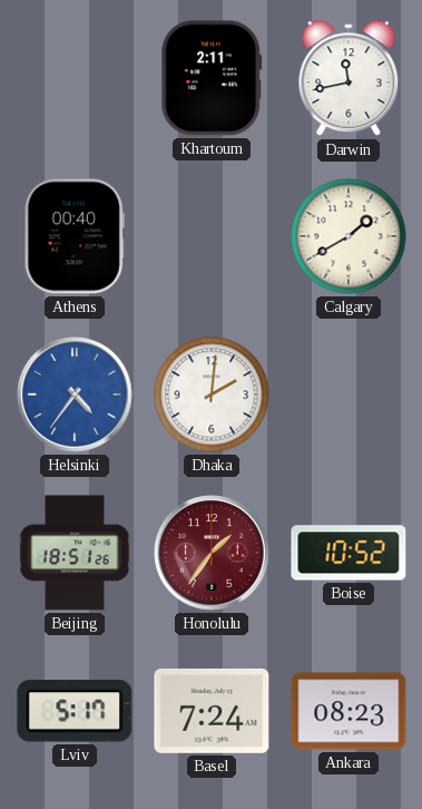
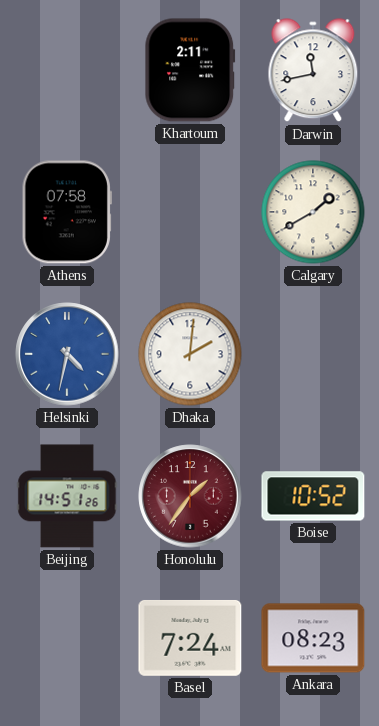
Athens: 00:40 -> 07:58 (67, 212)
Helsinki: 4:36 -> 4:32 (67, 354)
Beijing: 18:51 -> 14:51 (67, 496)
Lviv: 5:17 -> none (75, 711)
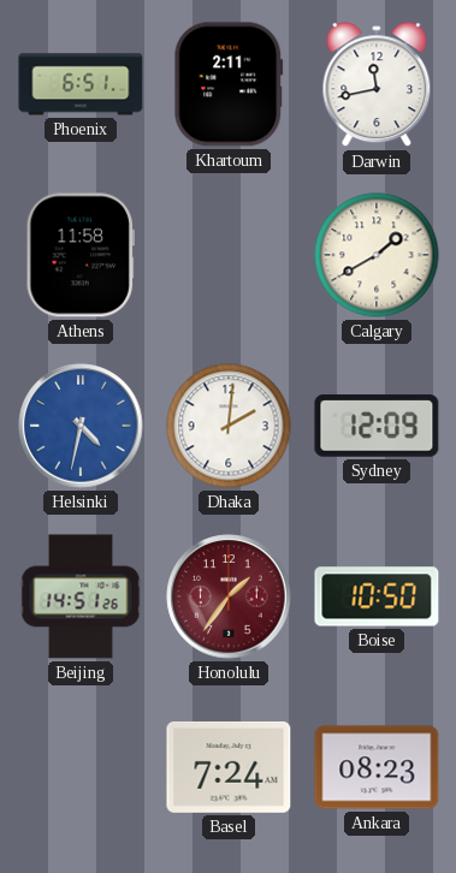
Phoenix: none -> 6:51 (81, 84)
Athens: 07:58 -> 11:58 (81, 255)
Sydney: none -> 12:09 (377, 426)
Boise: 10:52 -> 10:50 (377, 596)
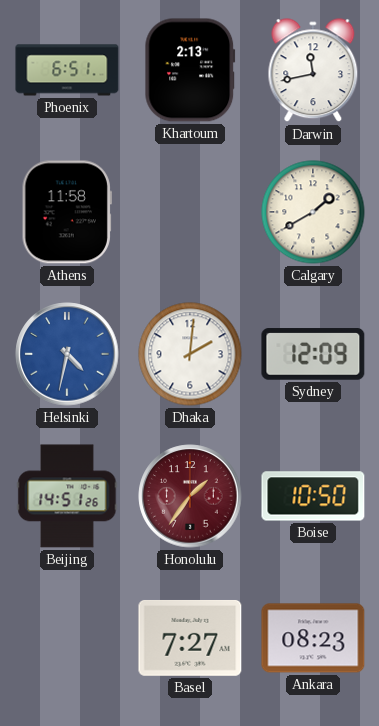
Khartoum: 2:11 -> 2:13 (190, 70)
Basel: 7:24 -> 7:27 (190, 638)
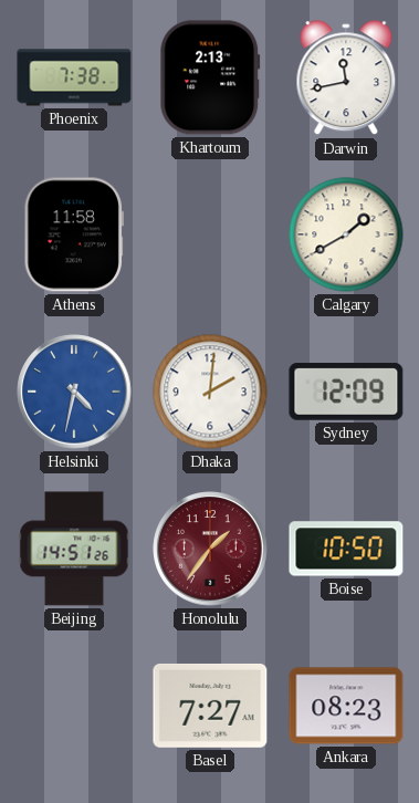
Phoenix: 6:51 -> 7:38 (74, 77)
